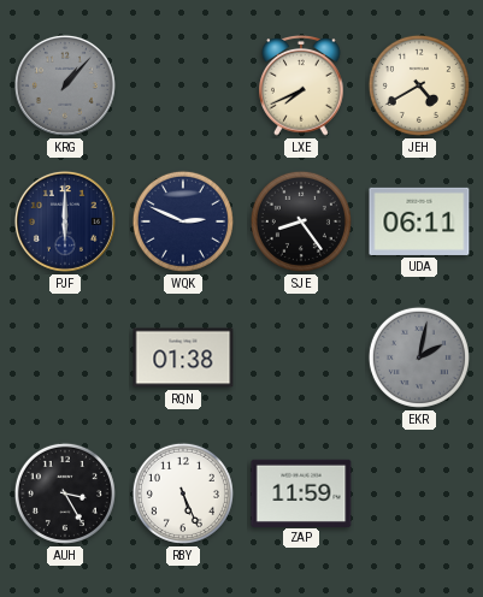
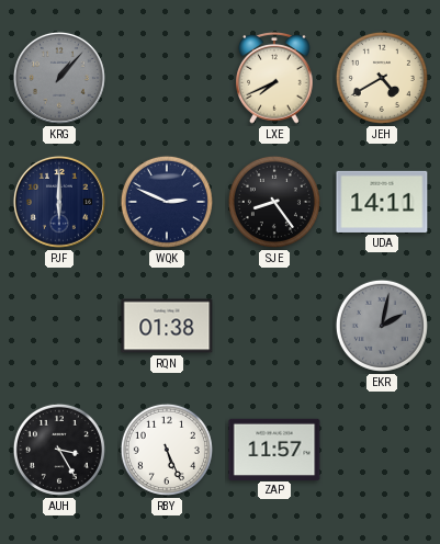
UDA: 06:11 -> 14:11 (382, 202)
ZAP: 11:59 -> 11:57 (274, 449)
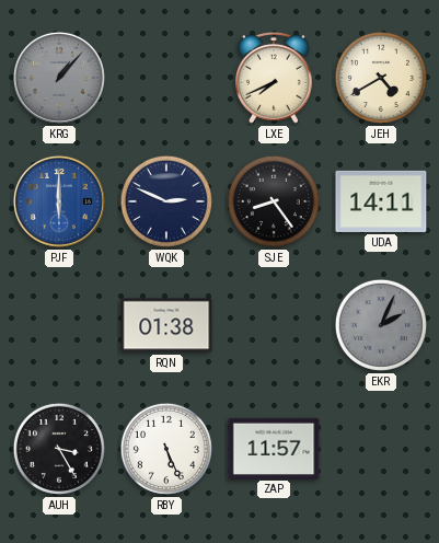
PJF dial: navy -> blue (59, 201)
EKR: 2:02 -> 2:04 (381, 325)
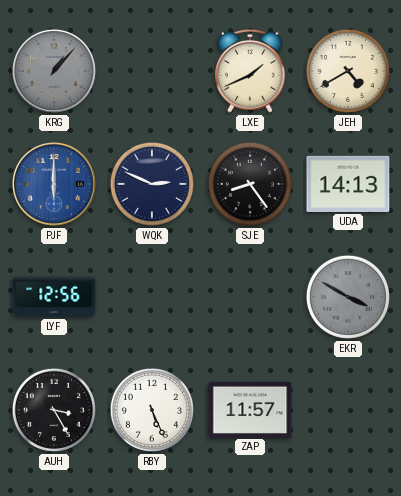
LXE: 7:41 -> 1:41 (250, 72)
UDA: 14:11 -> 14:13 (348, 184)
LYF: none -> 12:56 (54, 297)
RQN: 01:38 -> none (166, 325)
EKR: 2:04 -> 3:50 (348, 297)
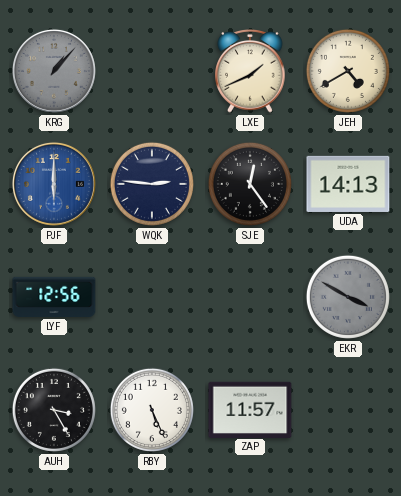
WQK: 2:49 -> 2:46 (152, 184)
SJE: 8:24 -> 12:24 (250, 184)
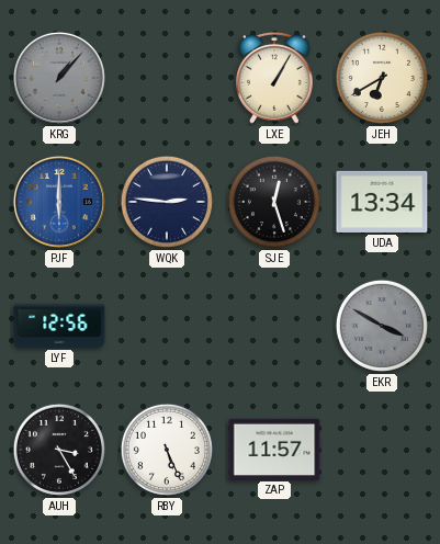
LXE: 1:41 -> 1:05 (274, 79)
JEH: 4:40 -> 6:40 (382, 78)
SJE: 12:24 -> 12:27 (274, 202)
UDA: 14:13 -> 13:34 (382, 202)
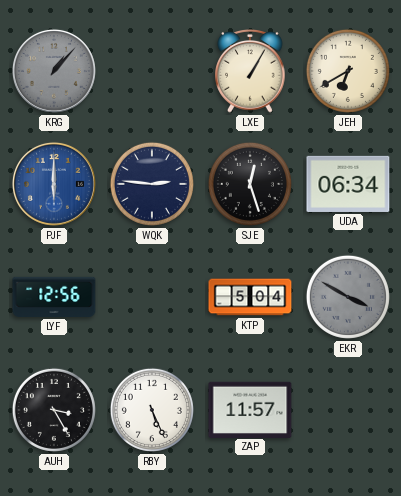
UDA: 13:34 -> 06:34 (348, 184)
KTP: none -> 5:04 (250, 297)
